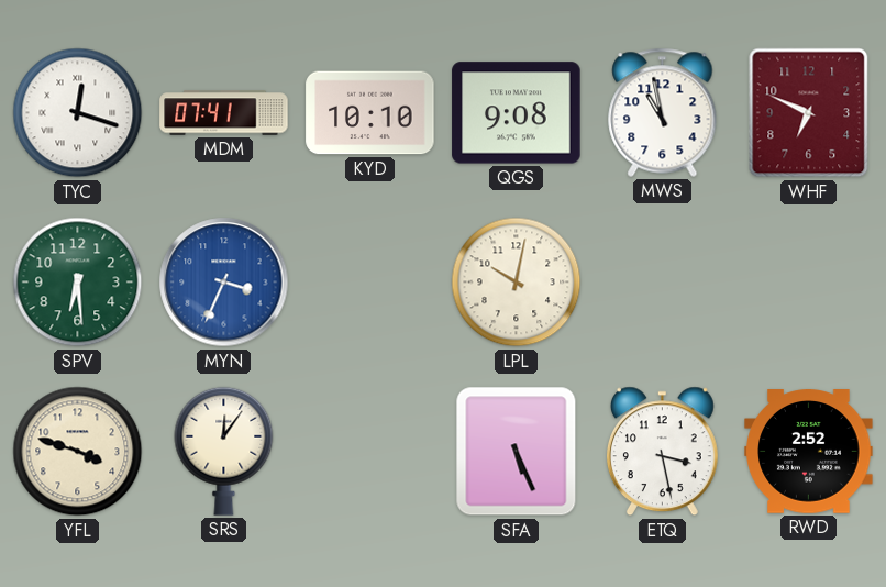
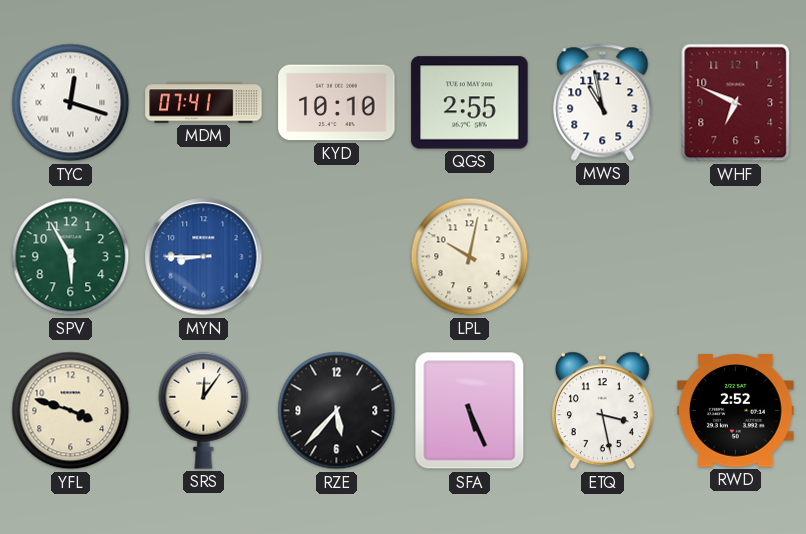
QGS: 9:08 -> 2:55 (470, 103)
SPV: 6:29 -> 5:55 (71, 257)
MYN: 3:34 -> 8:45 (204, 257)
RZE: none -> 5:37 (337, 411)
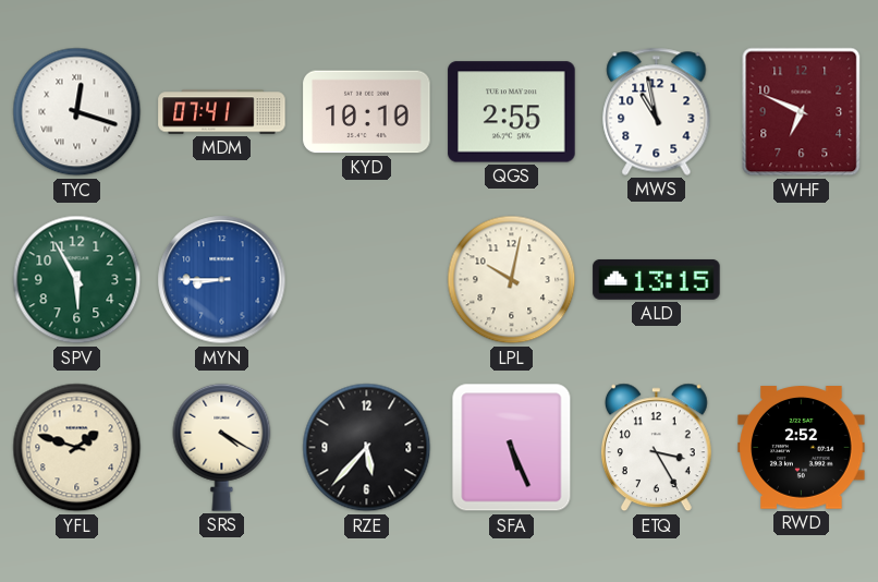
ALD: none -> 13:15 (657, 279)
YFL: 3:48 -> 1:48 (77, 448)
SRS: 12:06 -> 4:20 (222, 447)
ETQ: 3:28 -> 3:25 (656, 448)
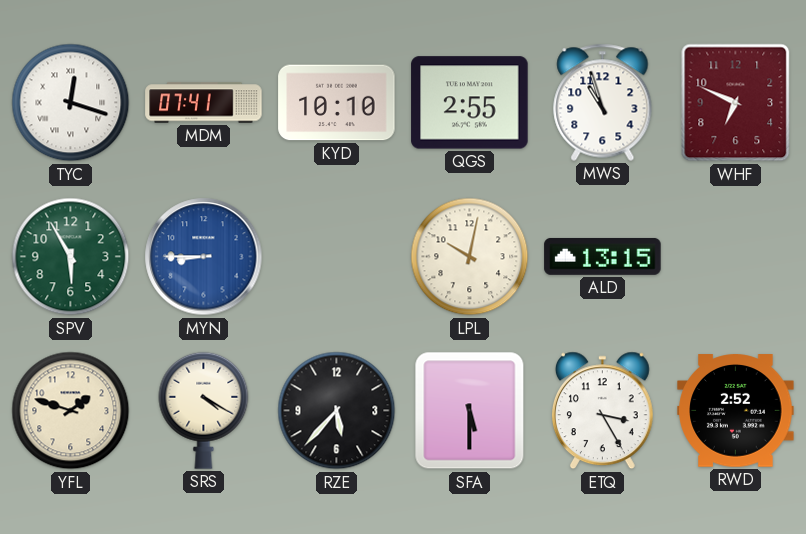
MWS: 10:58 -> 10:57 (603, 102)
SFA: 5:26 -> 5:30 (470, 411)
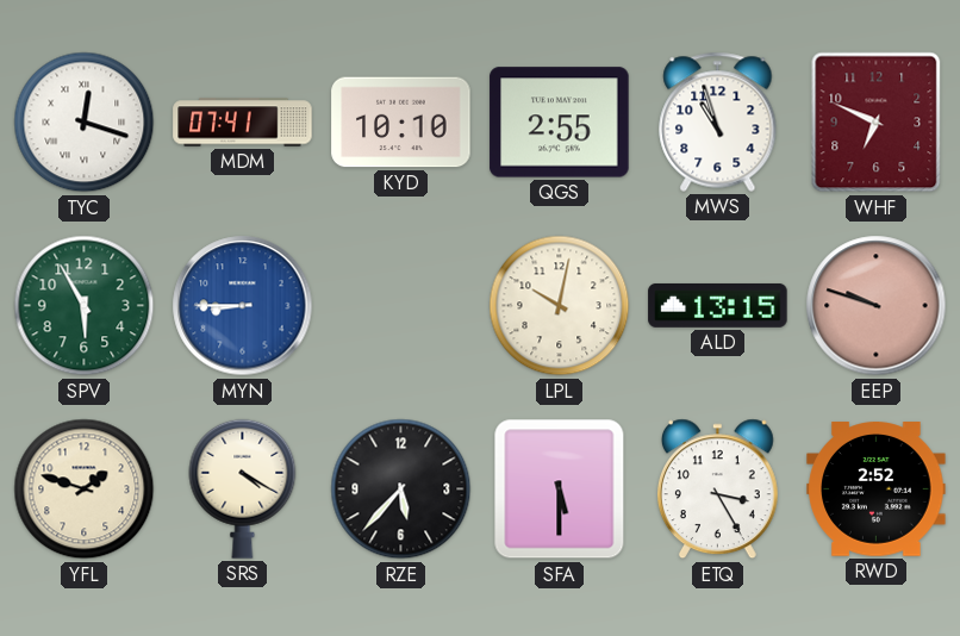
EEP: none -> 9:48 (877, 306)
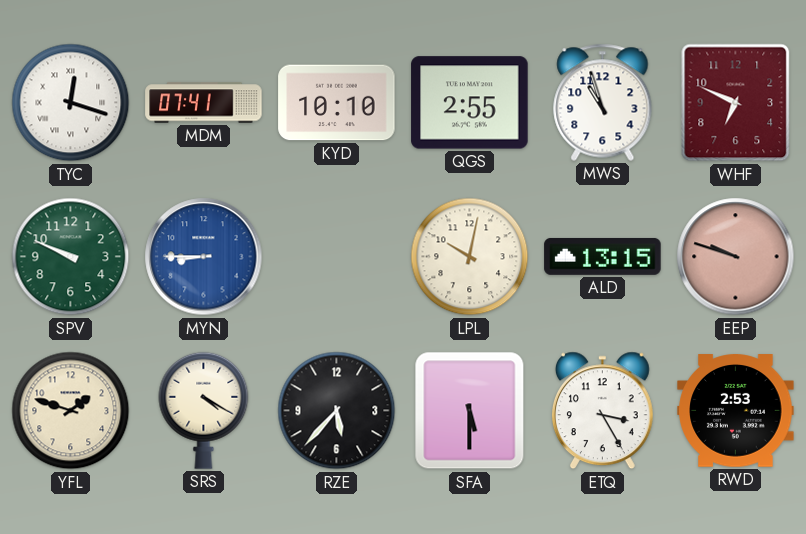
SPV: 5:55 -> 9:49 (71, 257)
RWD: 2:52 -> 2:53 (736, 411)
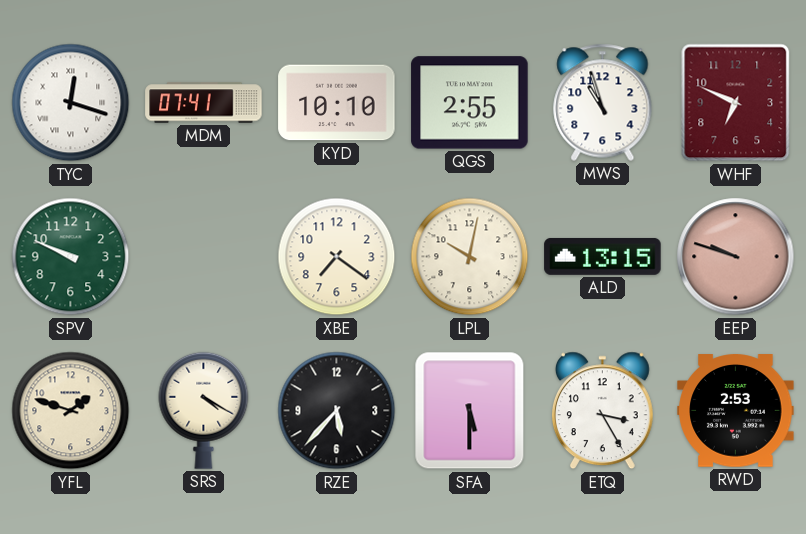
MYN: 8:45 -> none (204, 257)
XBE: none -> 7:21 (337, 257)
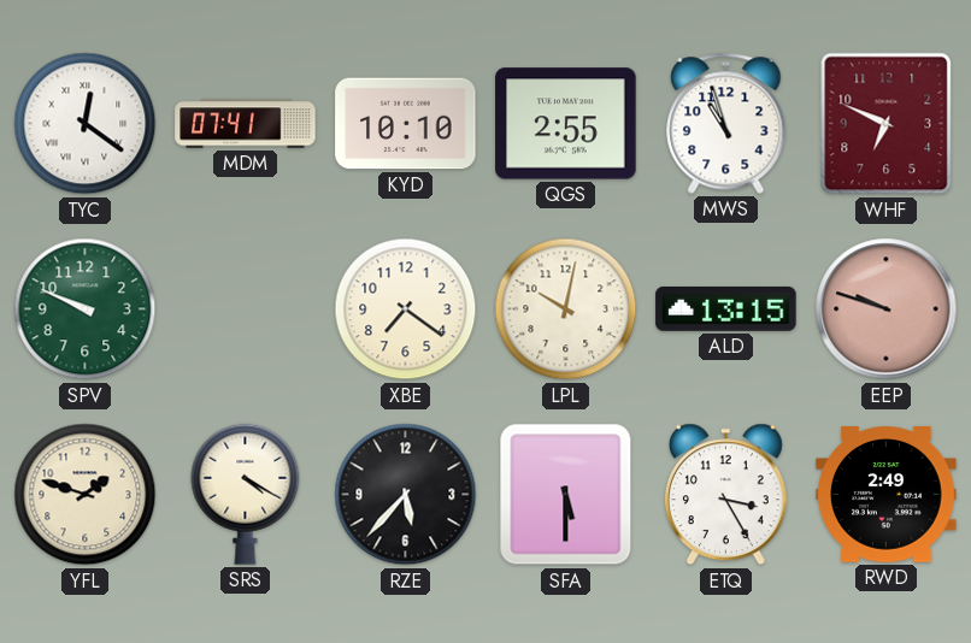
TYC: 12:18 -> 12:21 (86, 124)
RWD: 2:53 -> 2:49 (887, 495)
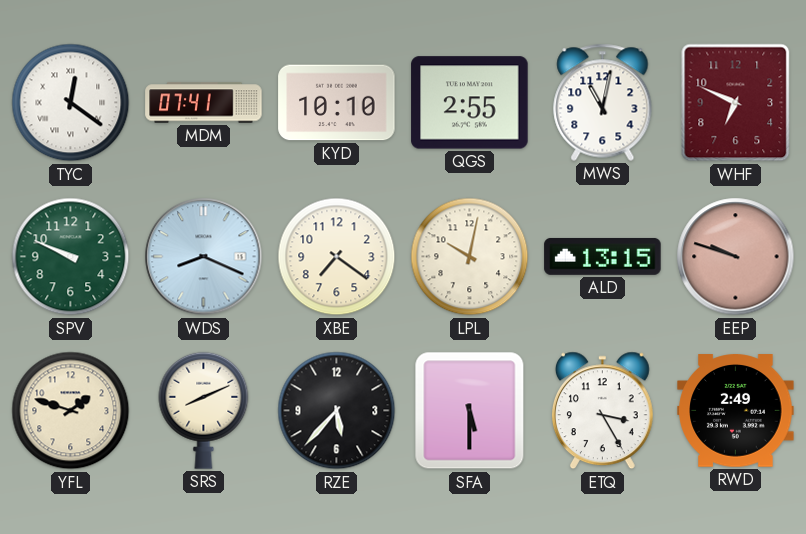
MWS: 10:57 -> 11:02 (603, 102)
WDS: none -> 8:19 (204, 257)
SRS: 4:20 -> 8:11 (204, 410)
